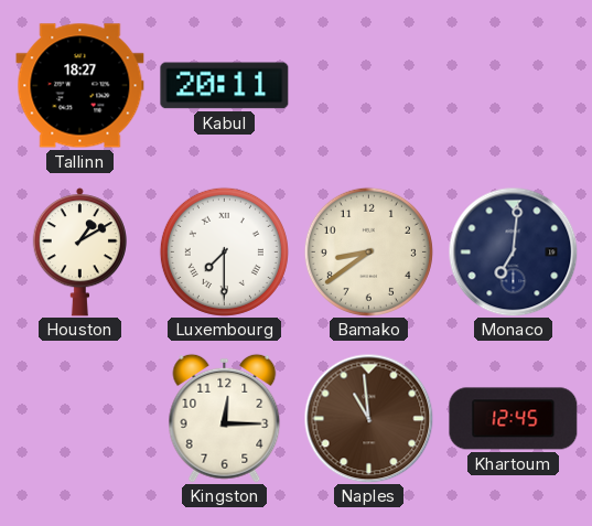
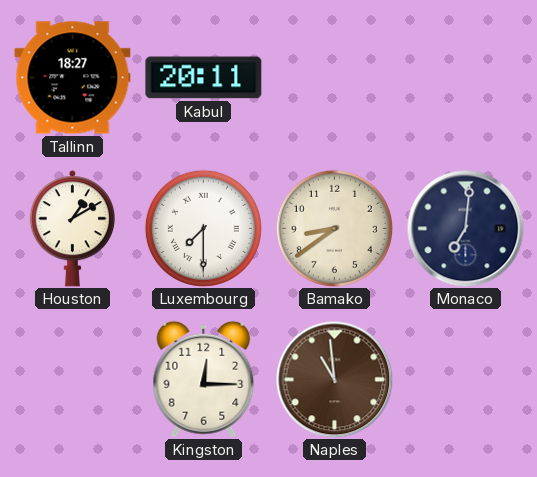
Khartoum: 12:45 -> none (514, 419)
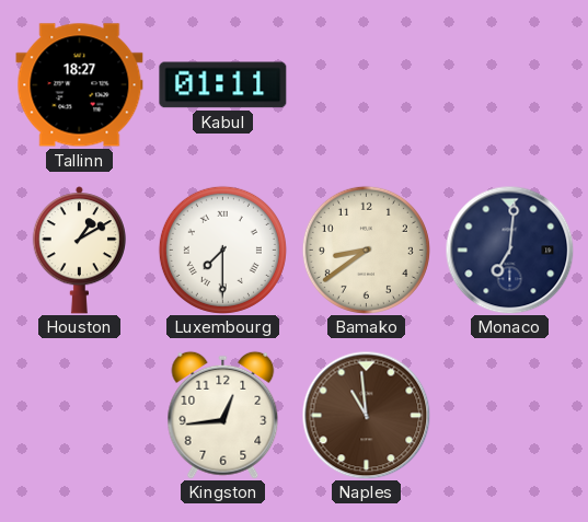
Kabul: 20:11 -> 01:11 (223, 85)
Kingston: 12:15 -> 12:44 (223, 415)
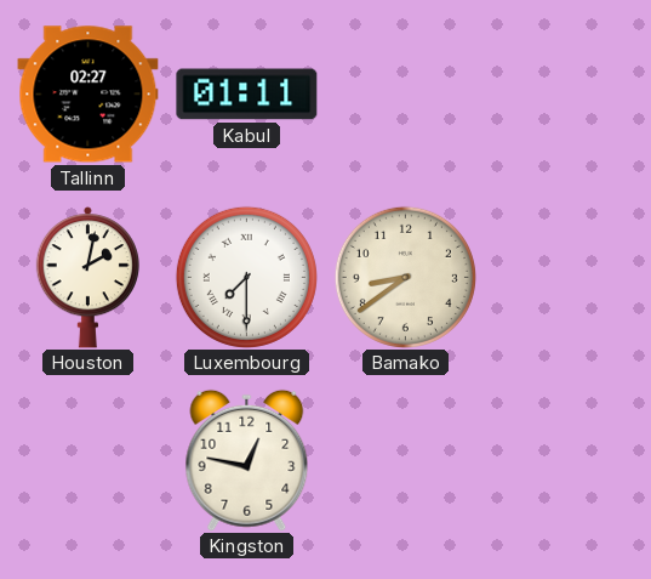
Tallinn: 18:27 -> 02:27 (88, 95)
Houston: 1:10 -> 2:02 (87, 278)
Monaco: 7:01 -> none (509, 250)
Kingston: 12:44 -> 12:47 (247, 460)
Naples: 10:59 -> none (366, 415)
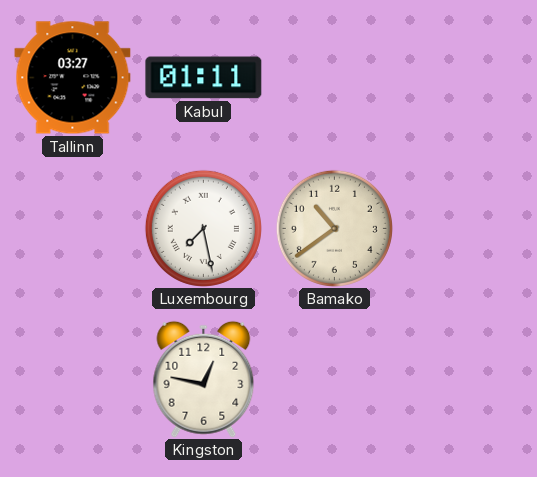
Tallinn: 02:27 -> 03:27 (73, 78)
Houston: 2:02 -> none (87, 278)
Luxembourg: 7:30 -> 7:28 (203, 228)
Bamako: 8:39 -> 10:39 (334, 228)
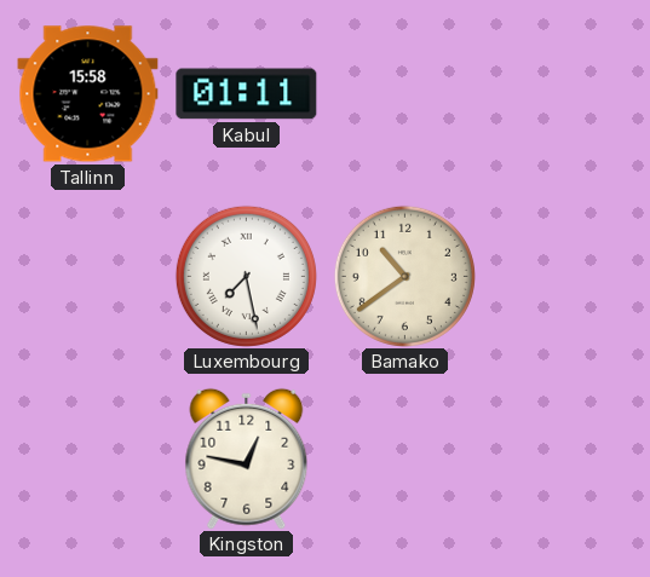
Tallinn: 03:27 -> 15:58 (88, 94)
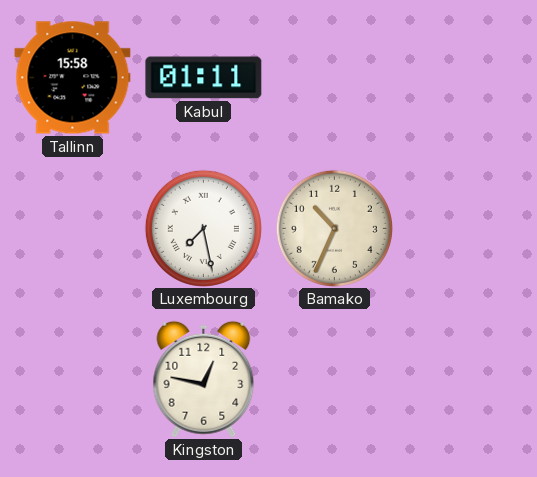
Bamako: 10:39 -> 10:34 (334, 228)
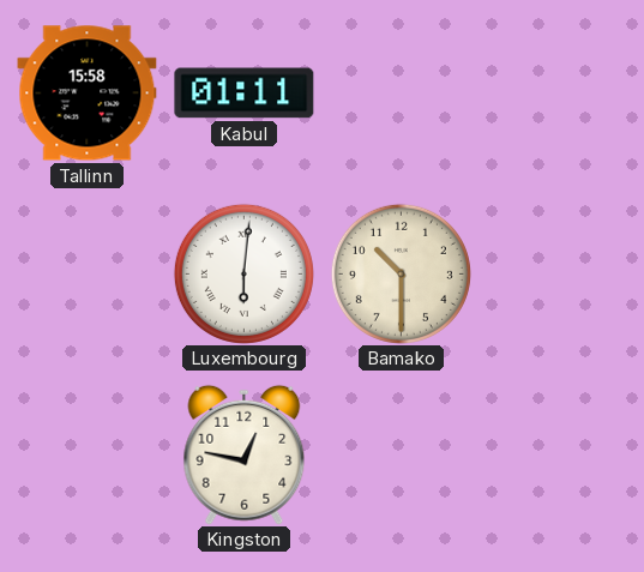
Luxembourg: 7:28 -> 6:01 (243, 273)
Bamako: 10:34 -> 10:30 (401, 273)
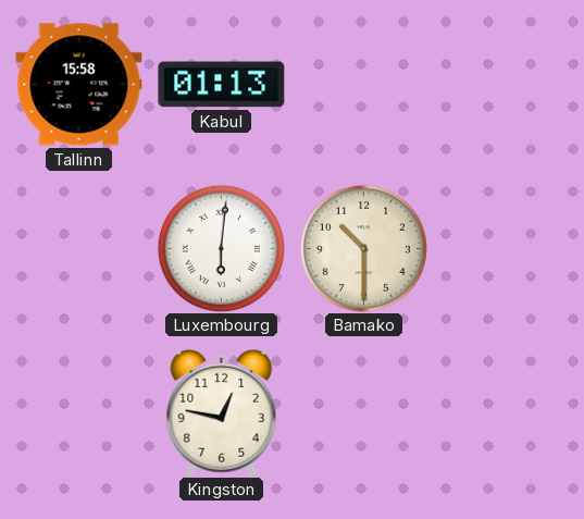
Kabul: 01:11 -> 01:13 (222, 85)
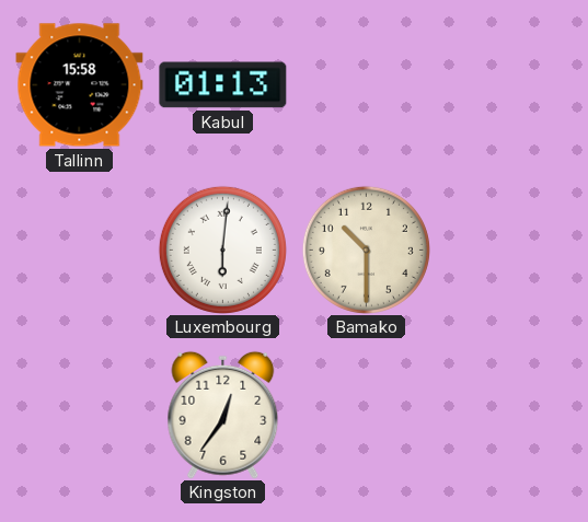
Kingston: 12:47 -> 12:36 (223, 415)
